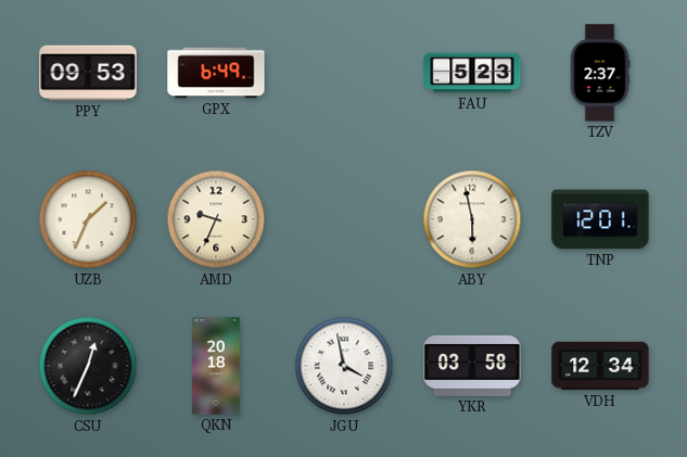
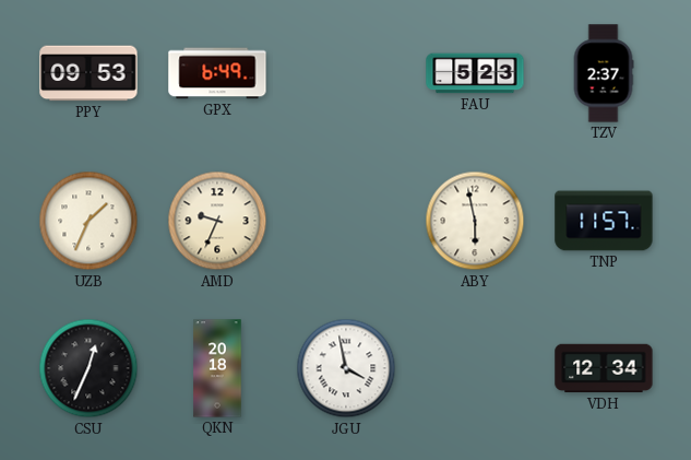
TNP: 12:01 -> 11:57 (604, 221)
YKR: 03:58 -> none (472, 366)
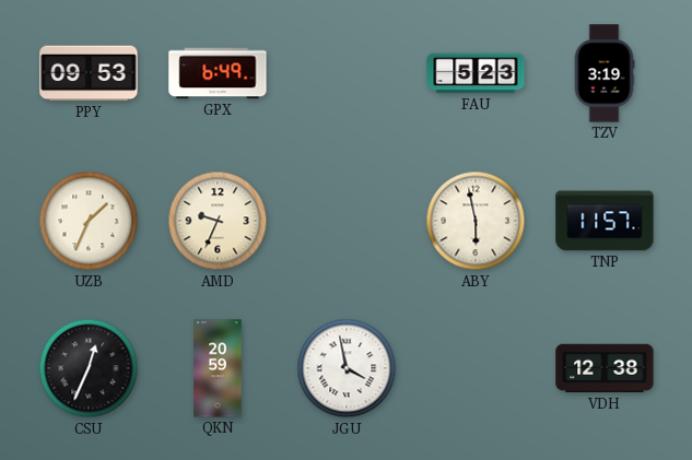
TZV: 2:37 -> 3:19 (605, 73)
QKN: 20:18 -> 20:59 (218, 368)
VDH: 12:34 -> 12:38 (605, 368)
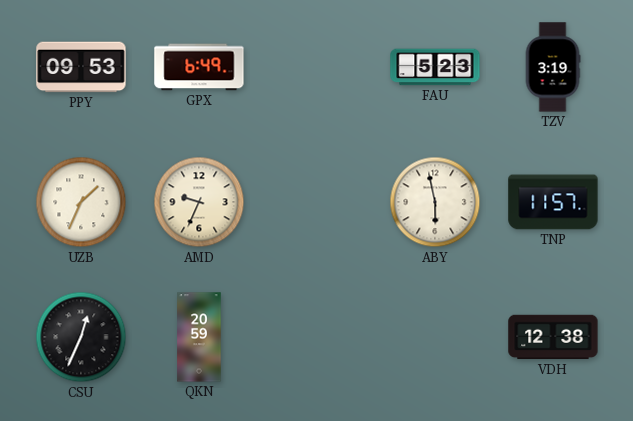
JGU: 3:58 -> none (347, 368)
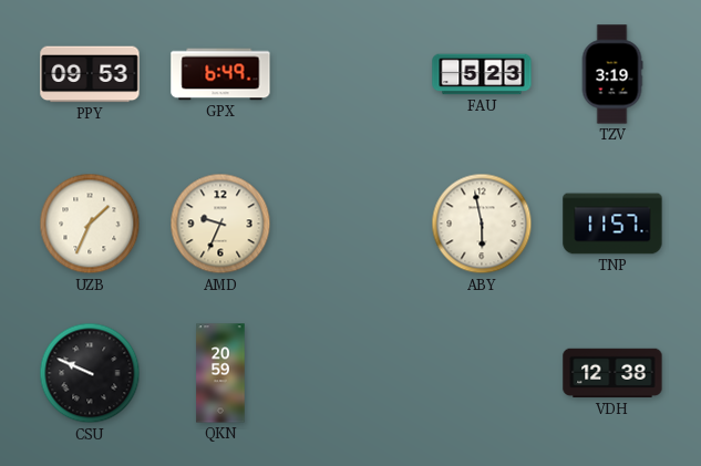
CSU: 12:34 -> 9:49 (90, 373)
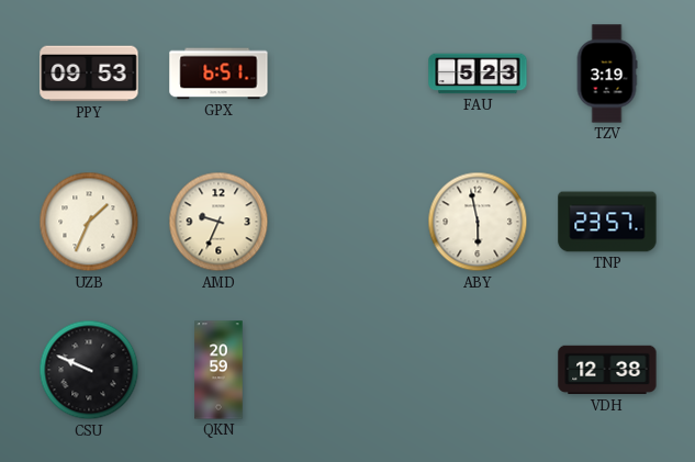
GPX: 6:49 -> 6:51 (218, 74)
TNP: 11:57 -> 23:57 (607, 222)
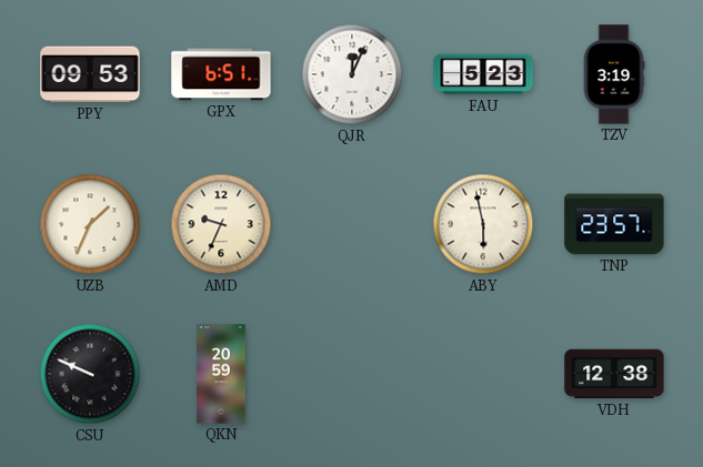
QJR: none -> 12:04 (352, 74)
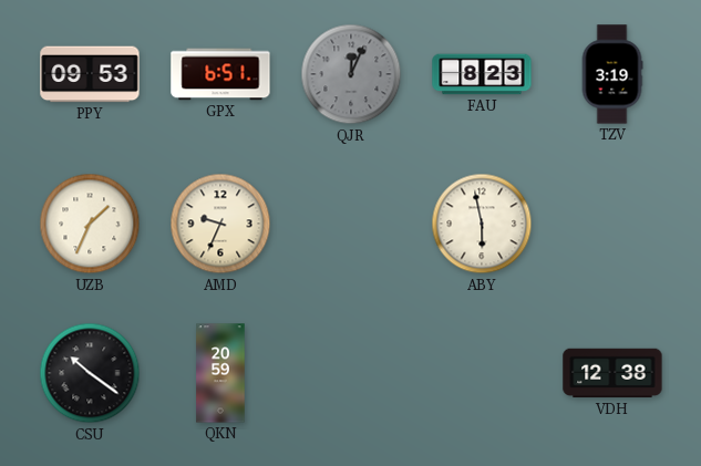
QJR dial: white -> grey (351, 74)
FAU: 5:23 -> 8:23 (482, 74)
TNP: 23:57 -> none (614, 224)
CSU: 9:49 -> 10:21 (90, 373)
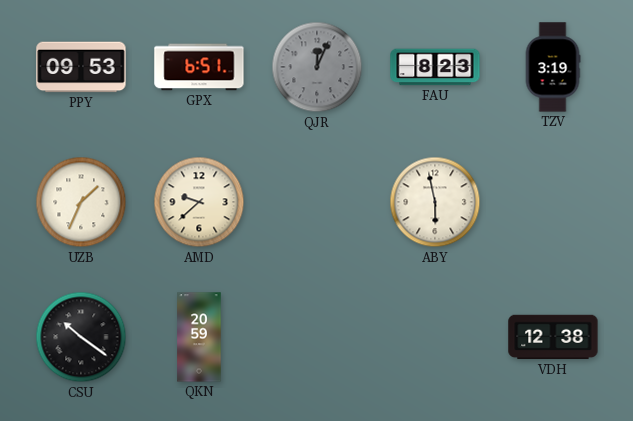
AMD: 9:34 -> 9:38 (199, 202)
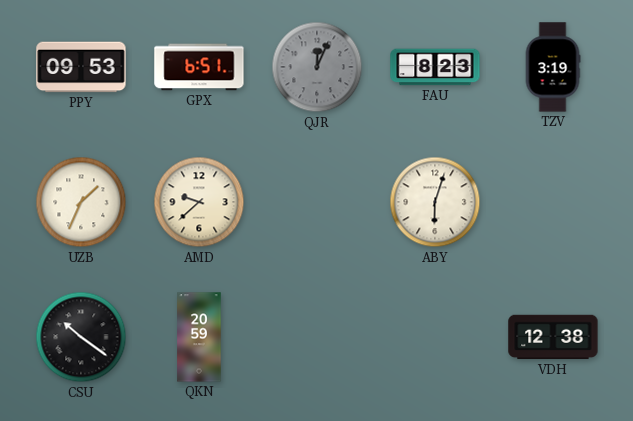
ABY: 5:58 -> 6:03 (435, 202)
